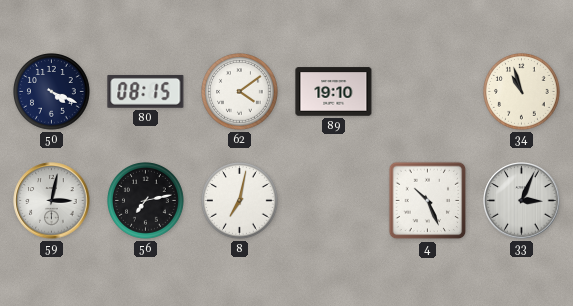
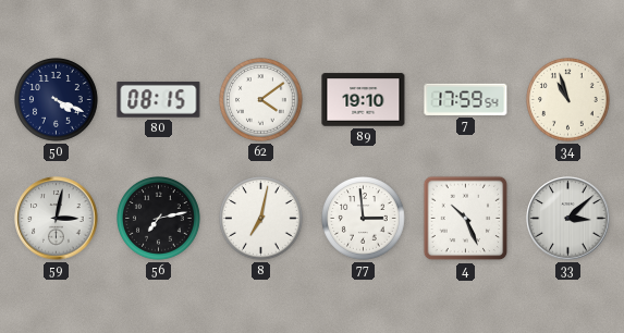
7: none -> 17:59 (466, 99)
77: none -> 2:59 (364, 219)
33: 3:04 -> 3:08 (568, 219)
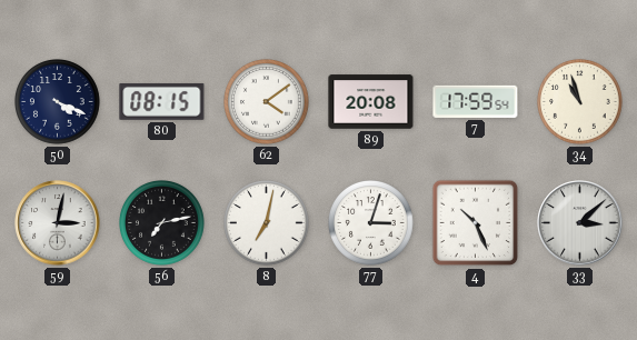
89: 19:10 -> 20:08 (371, 102)
77: 2:59 -> 3:03 (371, 223)
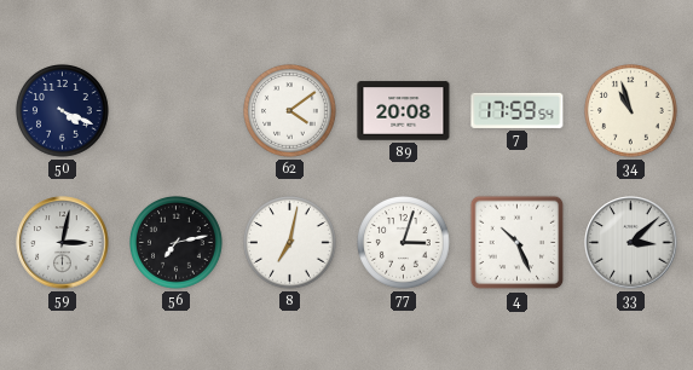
80: 08:15 -> none (162, 101)
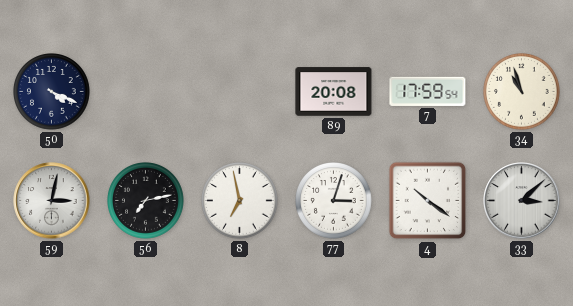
62: 4:09 -> none (290, 111)
8: 7:02 -> 6:58 (240, 201)
4: 10:26 -> 10:21 (428, 201)
